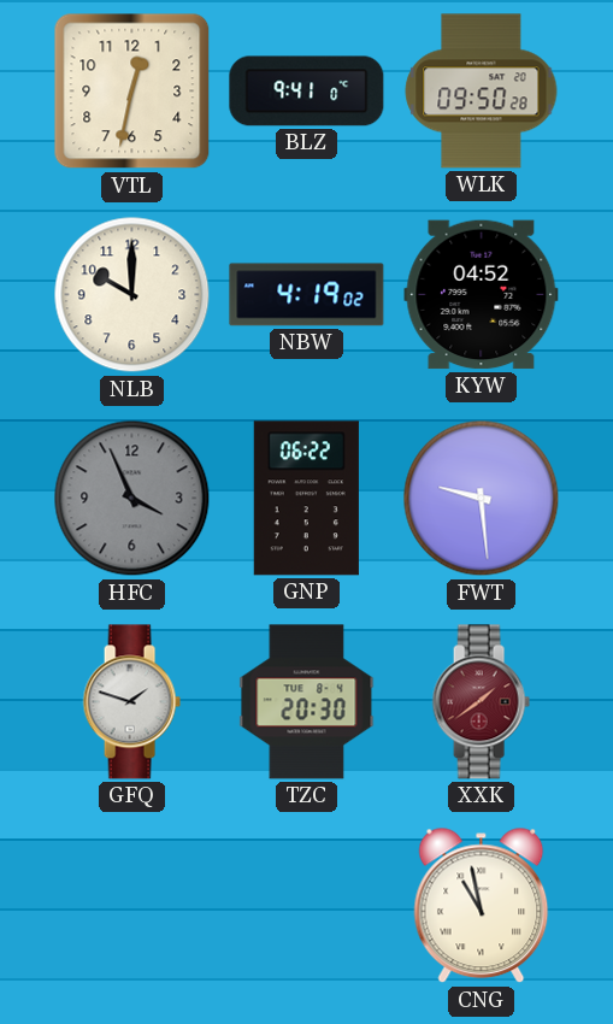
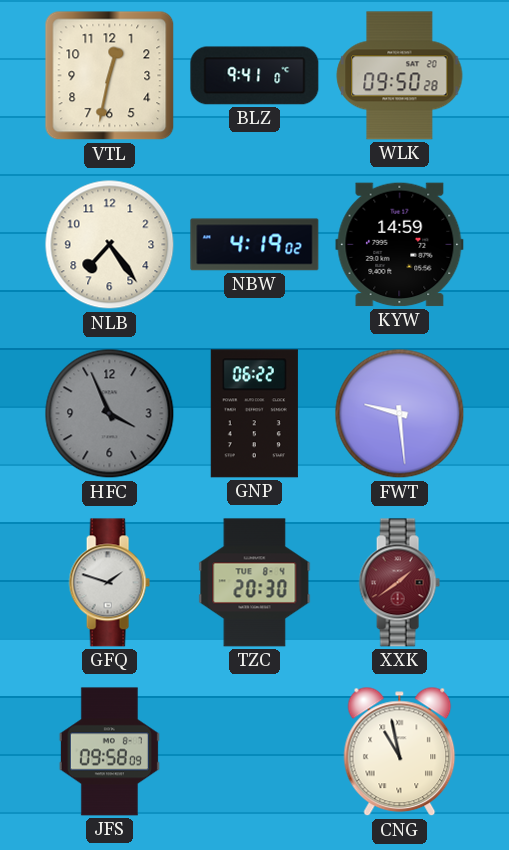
NLB: 10:00 -> 7:24 (110, 245)
KYW: 04:52 -> 14:59 (400, 245)
JFS: none -> 09:58 (109, 752)
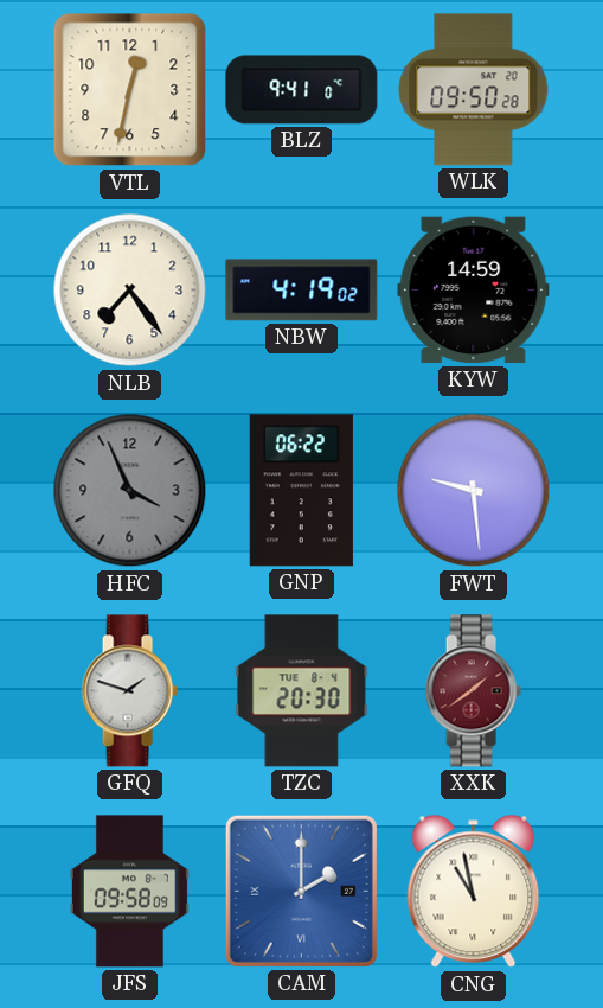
CAM: none -> 2:00 (301, 891)
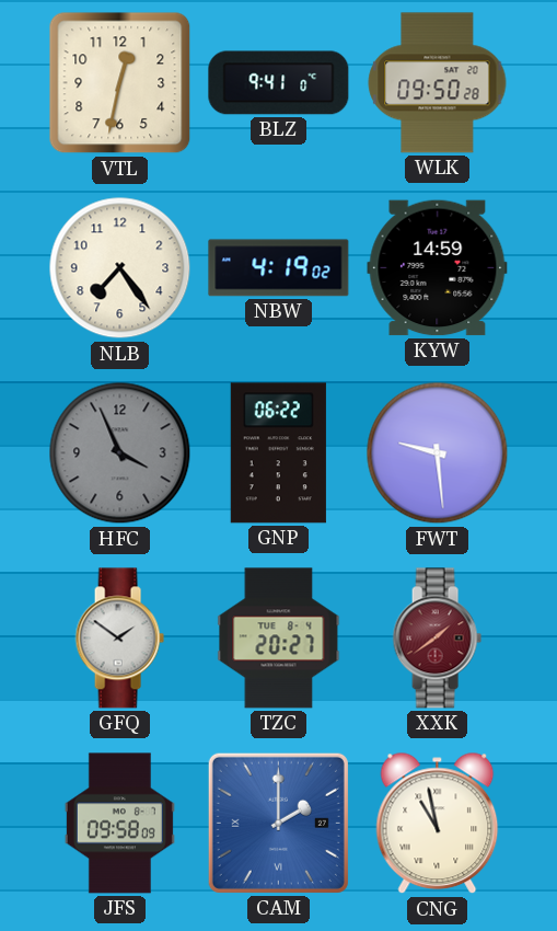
GFQ: 1:48 -> 1:51 (119, 639)
TZC: 20:30 -> 20:27 (279, 639)
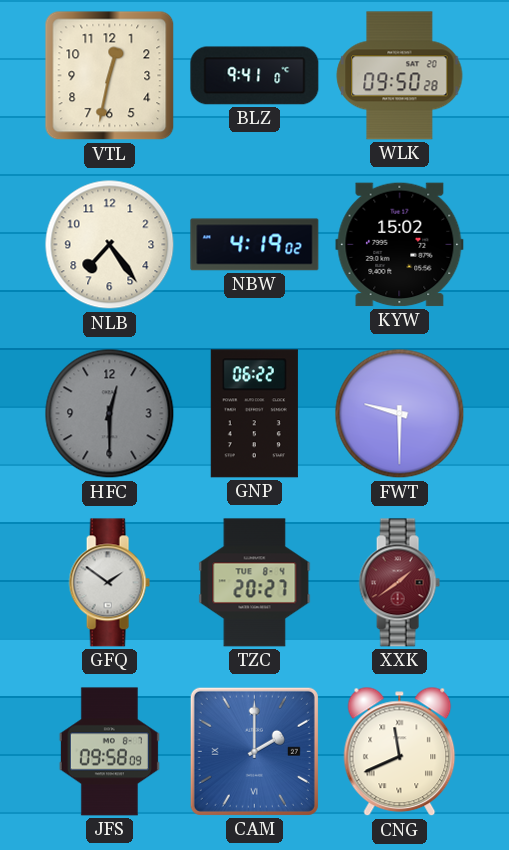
KYW: 14:59 -> 15:02 (400, 245)
HFC: 3:56 -> 12:30 (110, 414)
FWT: 9:29 -> 9:30 (400, 414)
CNG: 10:58 -> 11:41 (400, 752)
